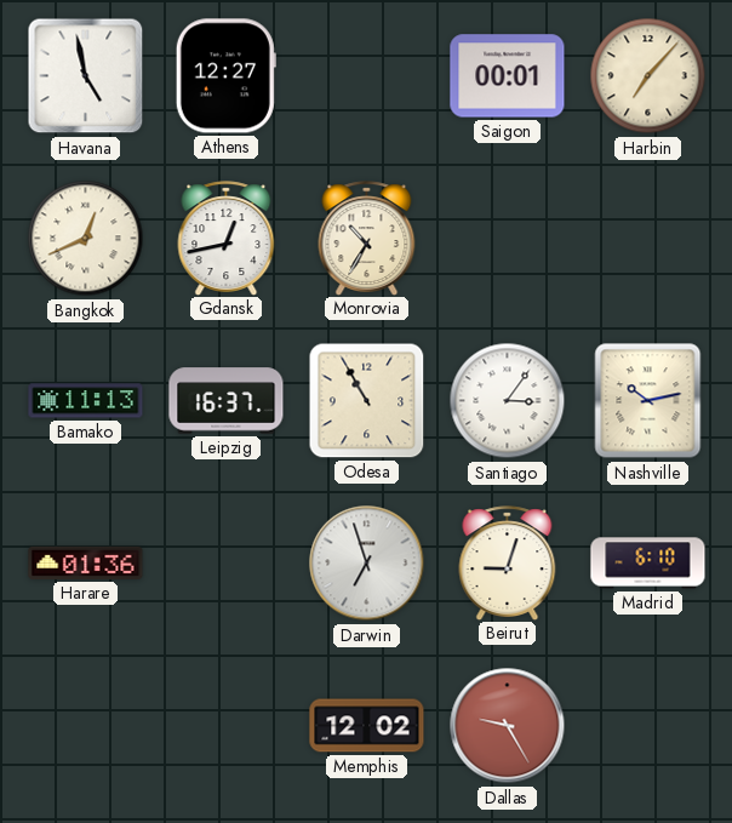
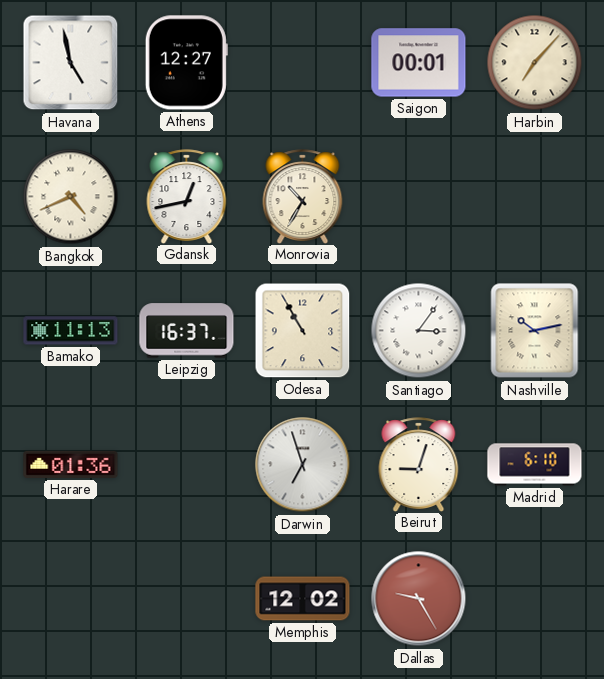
Bangkok: 12:41 -> 4:41 (71, 197)
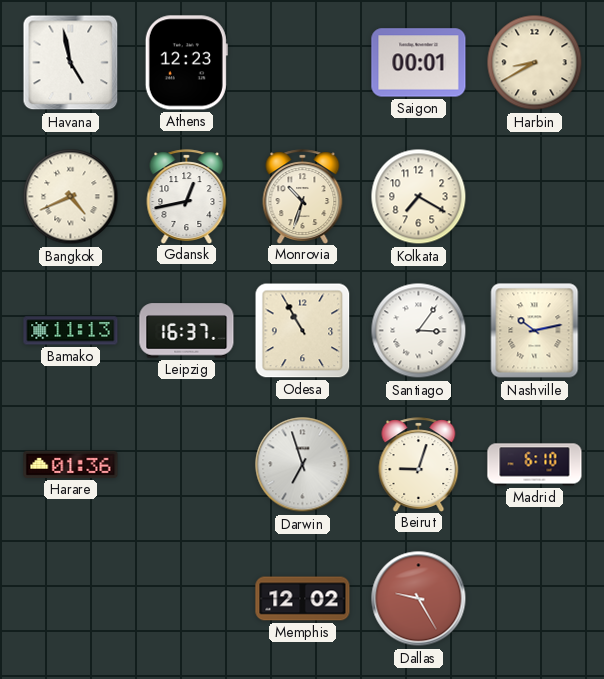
Athens: 12:27 -> 12:23 (186, 63)
Harbin: 7:07 -> 8:40 (535, 63)
Monrovia: 10:35 -> 10:33 (303, 196)
Kolkata: none -> 7:20 (419, 197)
